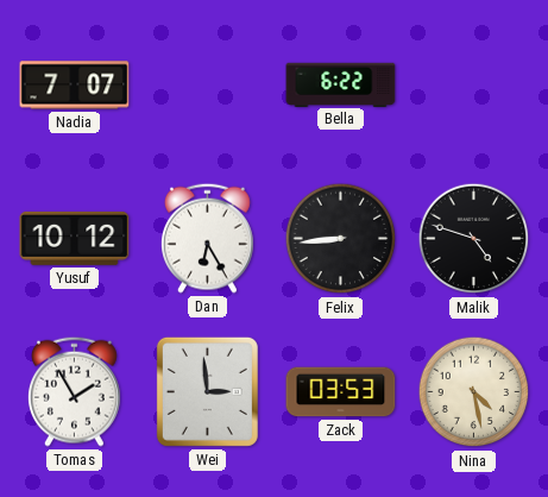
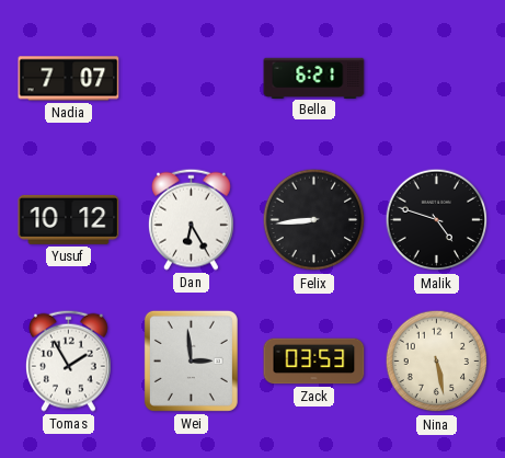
Bella: 6:22 -> 6:21 (314, 78)
Nina: 4:28 -> 5:28 (437, 362)
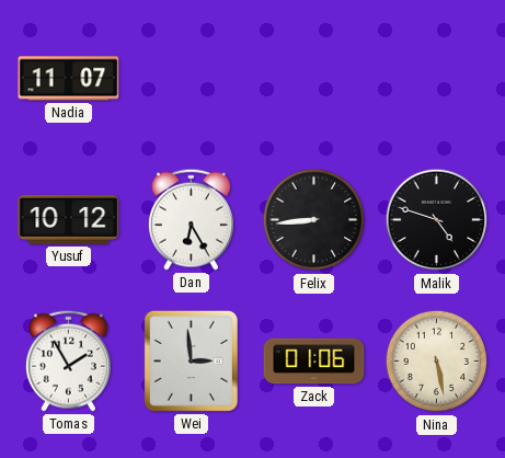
Nadia: 7:07 -> 11:07 (69, 79)
Bella: 6:21 -> none (314, 78)
Zack: 03:53 -> 01:06 (314, 362)
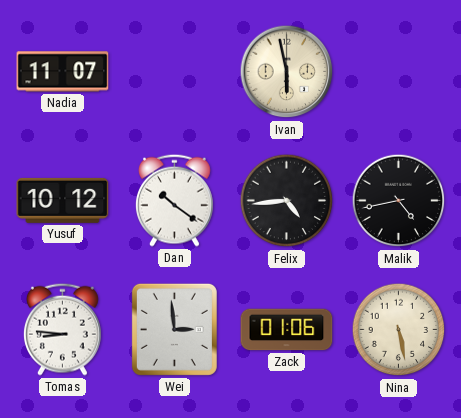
Ivan: none -> 5:58 (287, 72)
Dan: 6:25 -> 10:21 (174, 200)
Felix: 8:44 -> 4:44 (287, 201)
Malik: 4:48 -> 4:43 (399, 201)
Tomas: 1:55 -> 8:46 (62, 329)
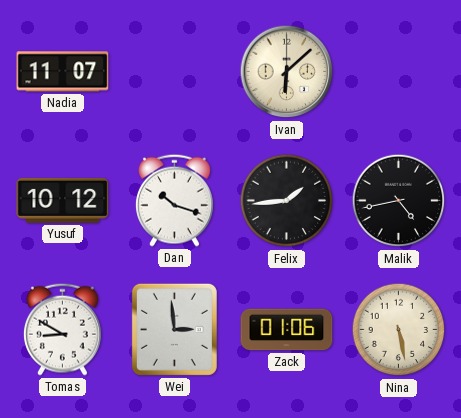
Ivan: 5:58 -> 6:08 (287, 72)
Dan: 10:21 -> 10:18 (174, 200)
Felix: 4:44 -> 1:44 (287, 201)
Tomas: 8:46 -> 8:50 (62, 329)
